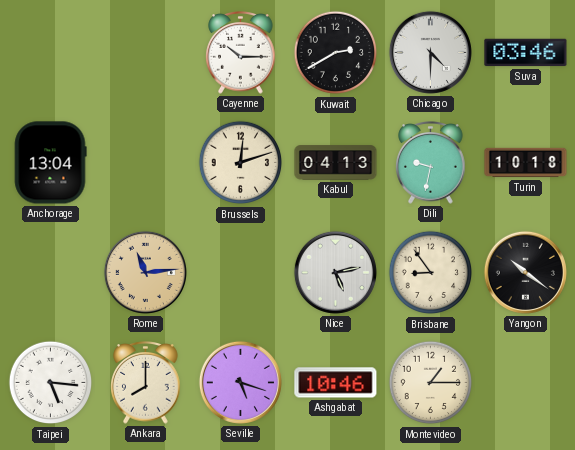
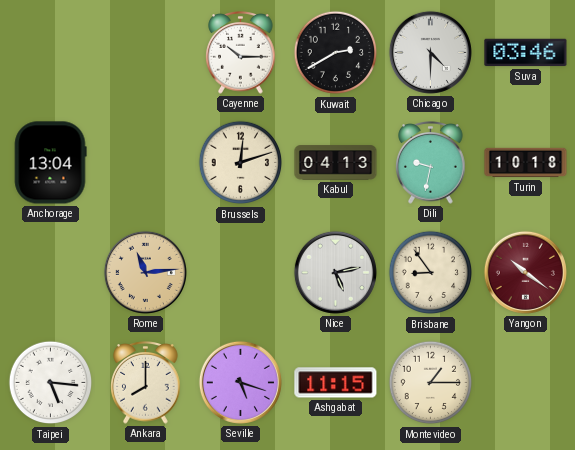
Yangon dial: black -> burgundy (525, 272)
Ashgabat: 10:46 -> 11:15 (336, 383)
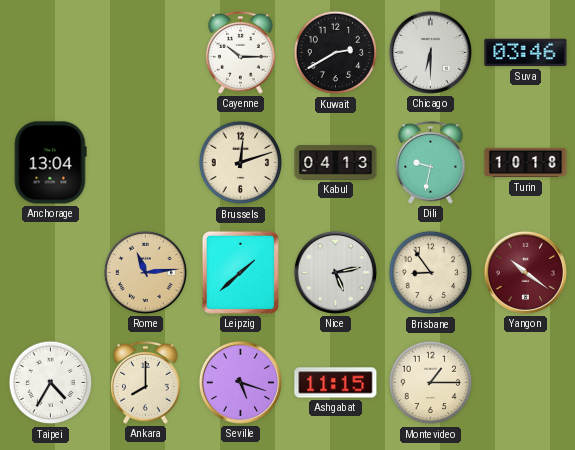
Chicago: 4:30 -> 6:30 (430, 52)
Leipzig: none -> 1:38 (240, 272)
Taipei: 5:16 -> 4:35 (51, 383)
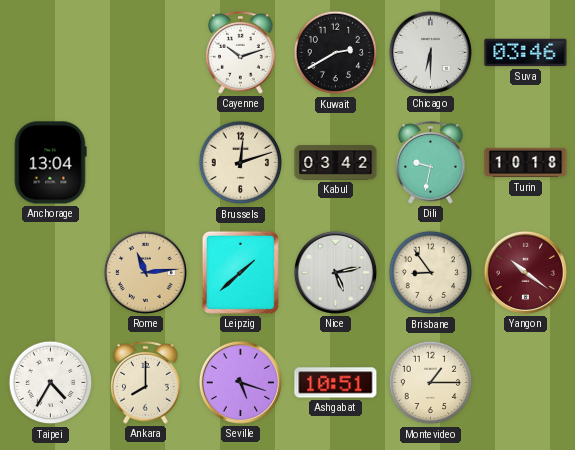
Cayenne: 10:15 -> 10:12 (241, 53)
Kabul: 04:13 -> 03:42 (336, 163)
Ashgabat: 11:15 -> 10:51 (336, 383)
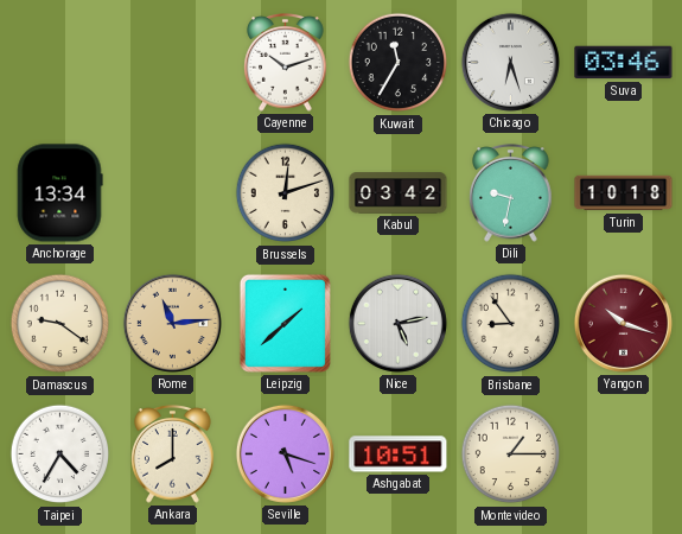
Kuwait: 2:40 -> 11:35 (399, 63)
Chicago: 6:30 -> 6:27 (510, 62)
Anchorage: 13:04 -> 13:34 (60, 193)
Damascus: none -> 9:21 (60, 324)
Yangon: 10:21 -> 10:18 (623, 323)
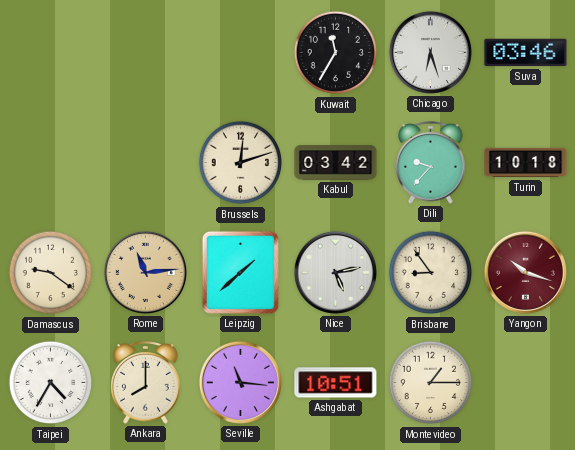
Cayenne: 10:12 -> none (286, 63)
Anchorage: 13:34 -> none (60, 193)
Dili: 9:32 -> 9:37 (431, 163)
Seville: 5:18 -> 11:16 (240, 382)
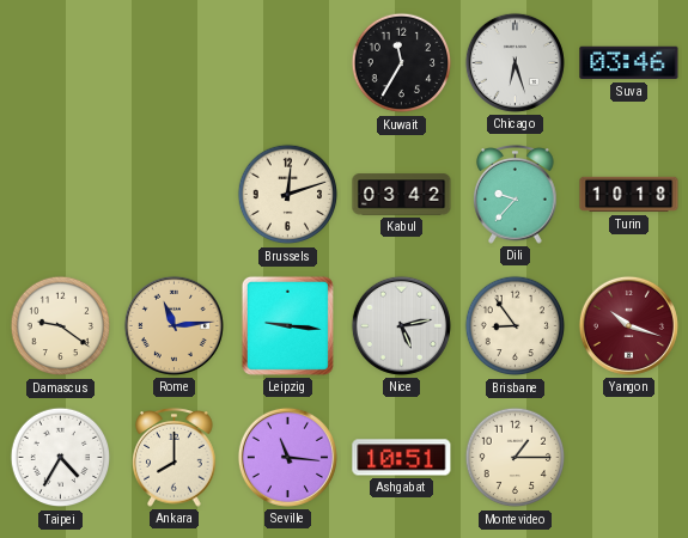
Leipzig: 1:38 -> 9:16 (287, 325)
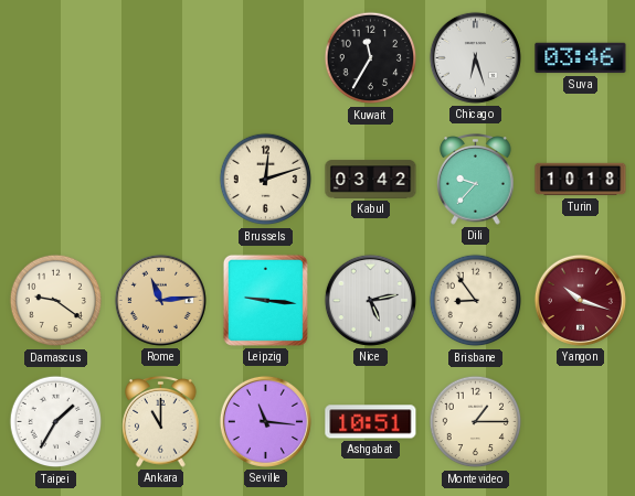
Taipei: 4:35 -> 1:35 (56, 422)
Ankara: 8:00 -> 11:00 (161, 422)
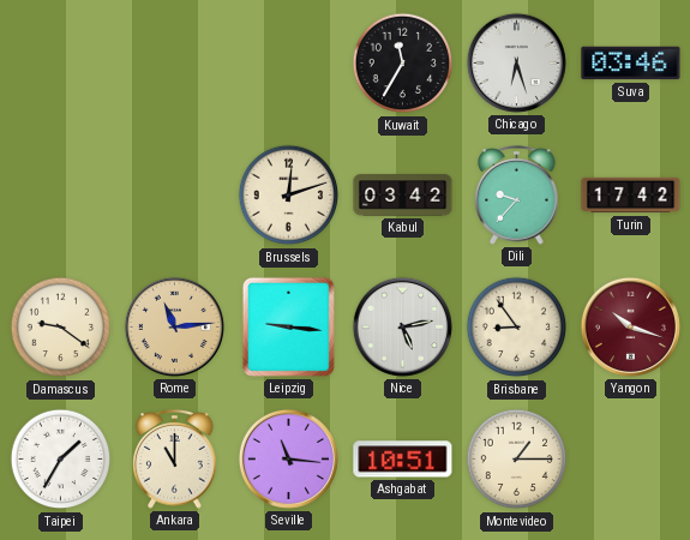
Turin: 10:18 -> 17:42 (631, 196)
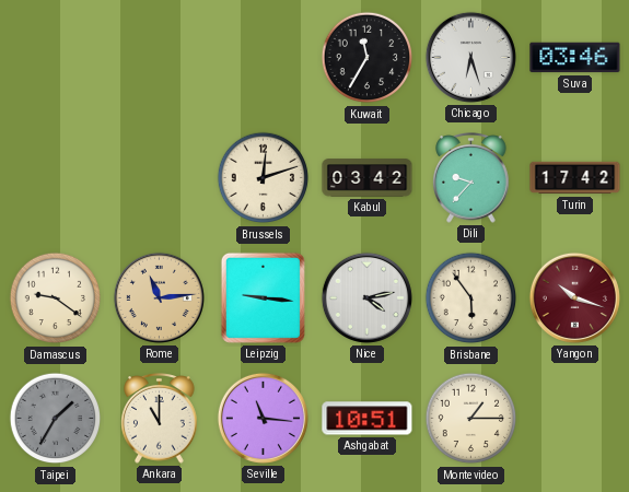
Nice: 5:13 -> 4:13 (366, 297)
Brisbane: 8:54 -> 5:54 (471, 298)
Taipei dial: white -> grey (56, 419)
